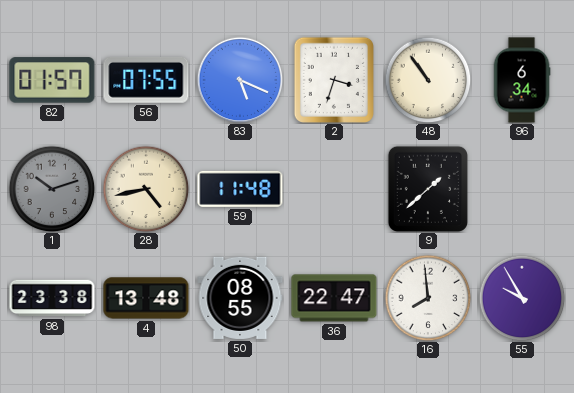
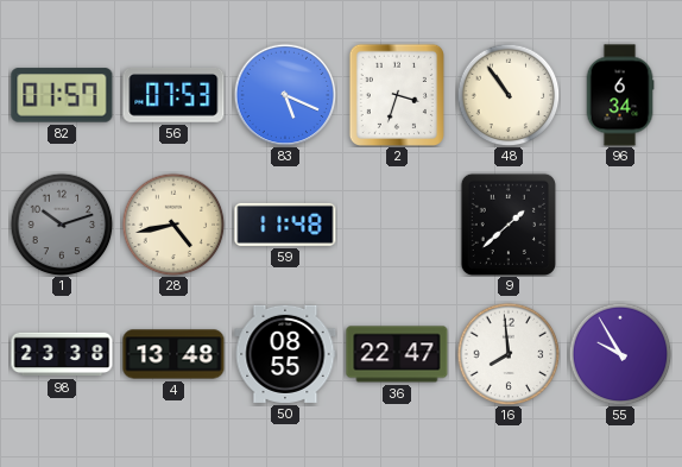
56: 07:55 -> 07:53 (173, 95)
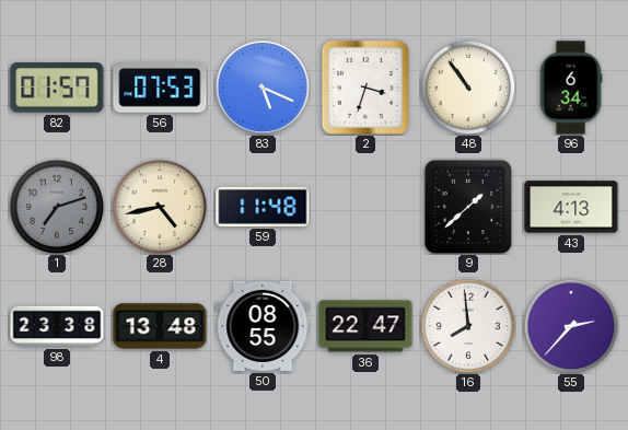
1: 10:12 -> 7:12 (57, 207)
43: none -> 4:13 (571, 207)
55: 9:55 -> 2:37 (571, 326)
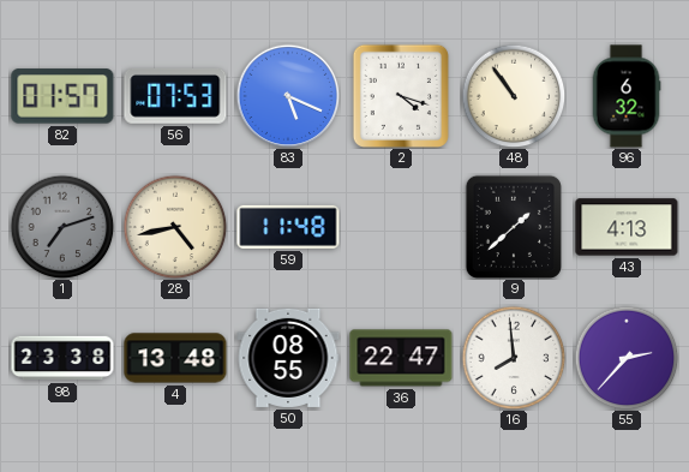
2: 3:33 -> 4:18 (401, 96)
96: 6:34 -> 6:32 (627, 96)
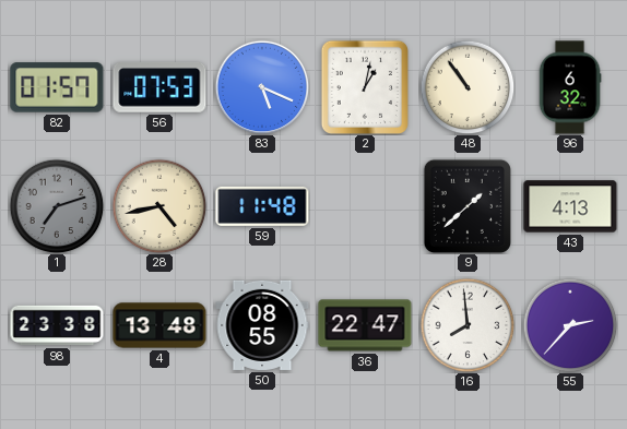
2: 4:18 -> 1:02 (365, 87)
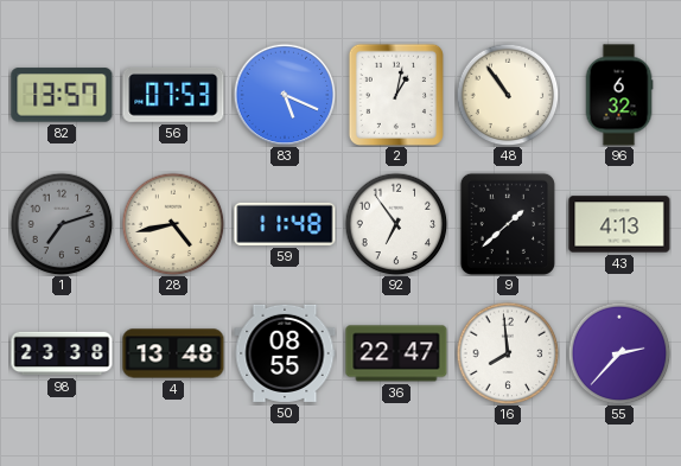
82: 01:57 -> 13:57 (62, 95)
92: none -> 6:54 (396, 224)
